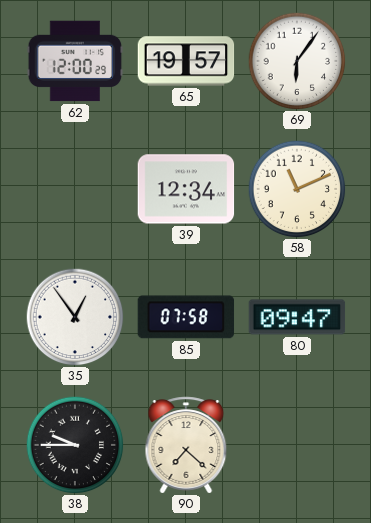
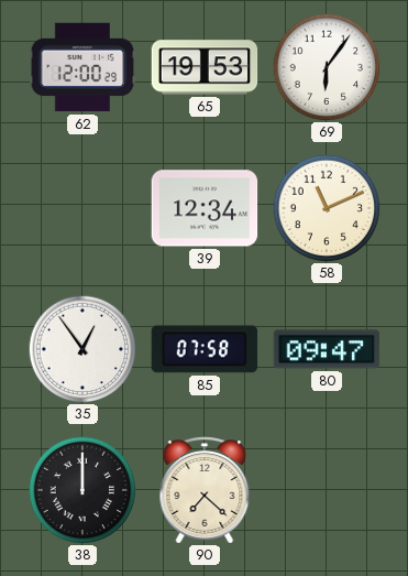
65: 19:57 -> 19:53 (205, 67)
38: 9:45 -> 12:00 (82, 490)
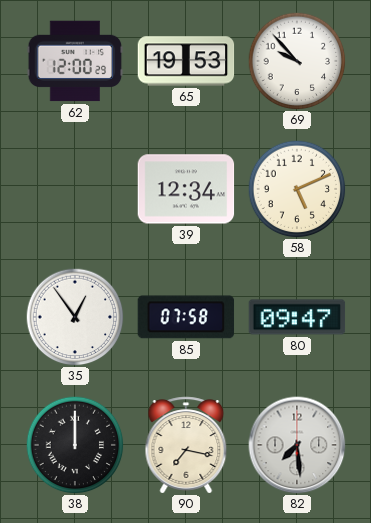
69: 6:06 -> 9:53 (297, 61)
58: 11:11 -> 5:11 (297, 189)
90: 7:22 -> 7:17 (186, 445)
82: none -> 7:29 (297, 445)
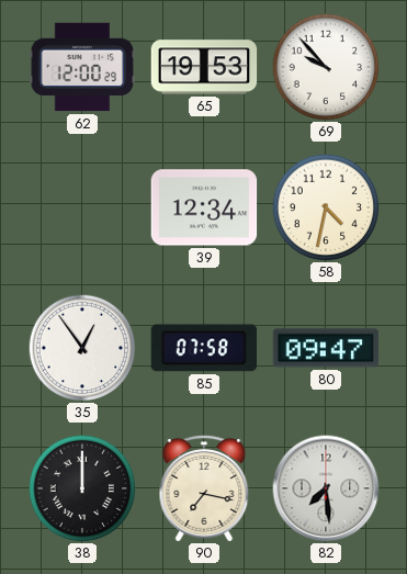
58: 5:11 -> 4:32 (326, 207)
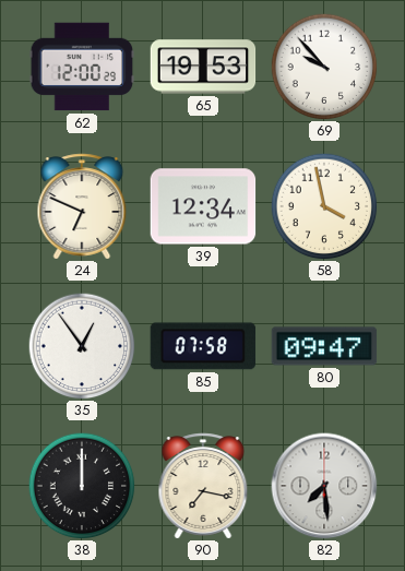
24: none -> 6:49 (82, 206)
58: 4:32 -> 3:58 (324, 206)
